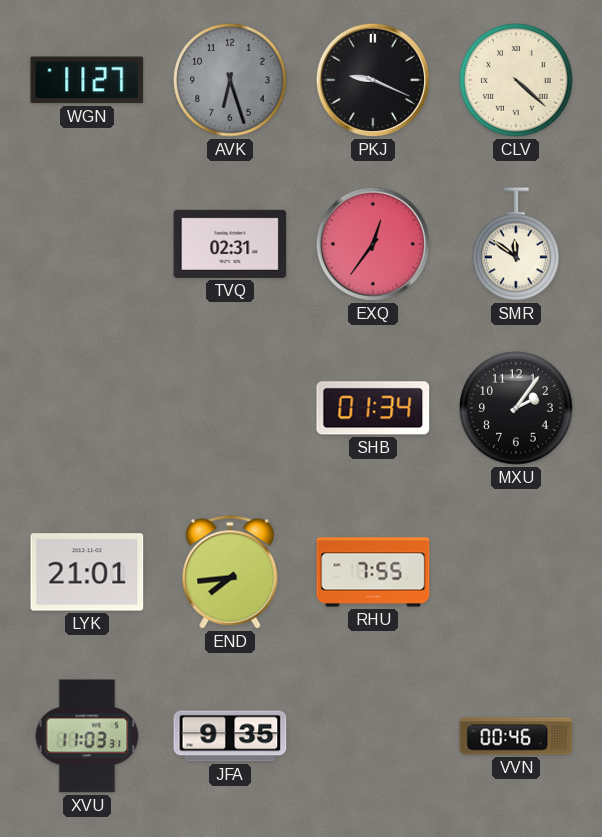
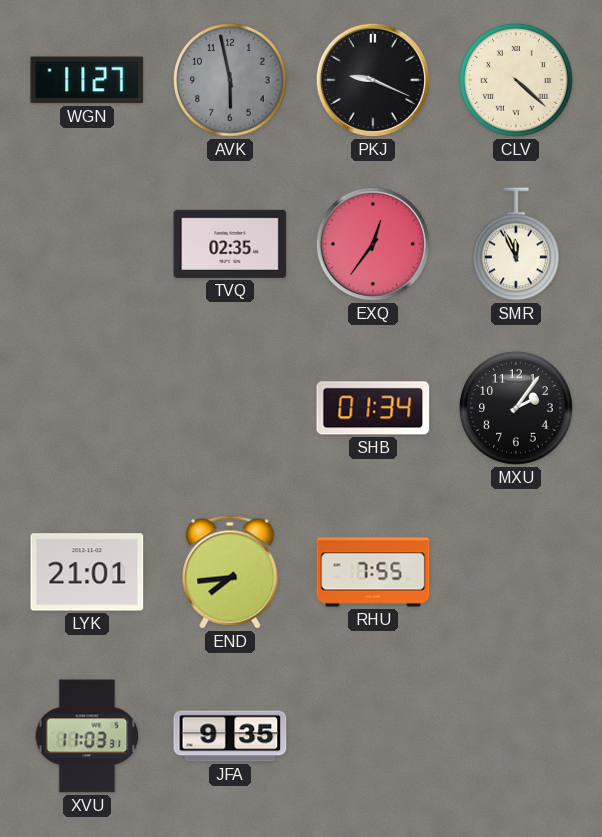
AVK: 6:27 -> 5:58 (230, 80)
TVQ: 02:31 -> 02:35 (230, 244)
SMR: 11:51 -> 11:56 (517, 244)
VVN: 00:46 -> none (516, 736)
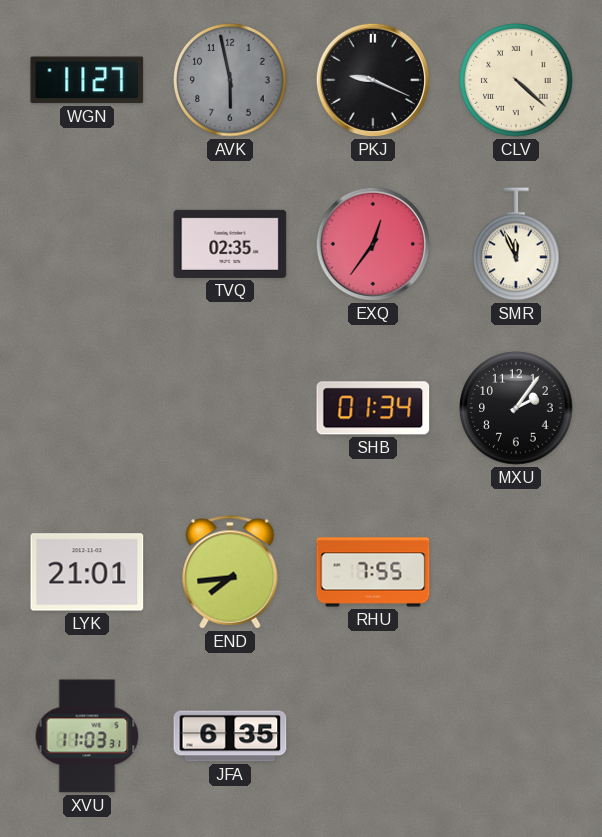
JFA: 9:35 -> 6:35 (230, 736)
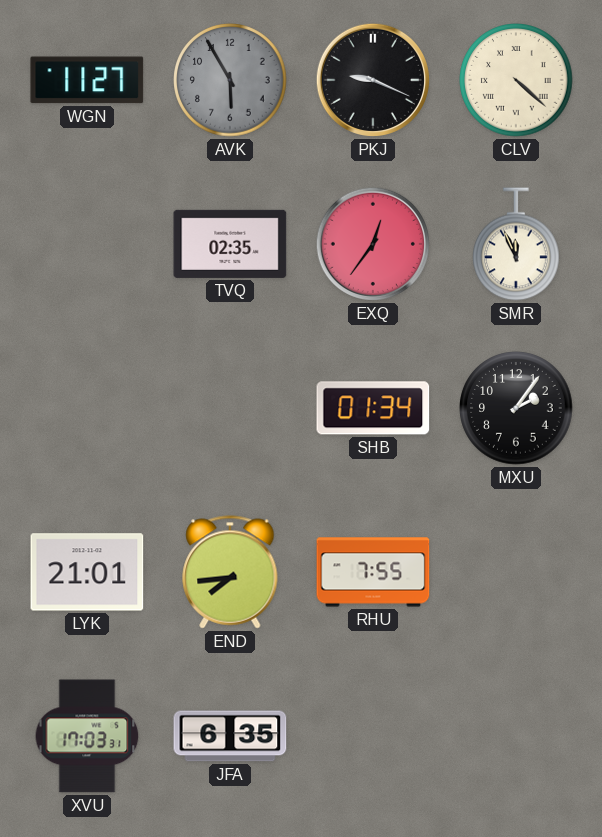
AVK: 5:58 -> 5:55 (230, 80)
XVU: 11:03 -> 17:03 (87, 736)
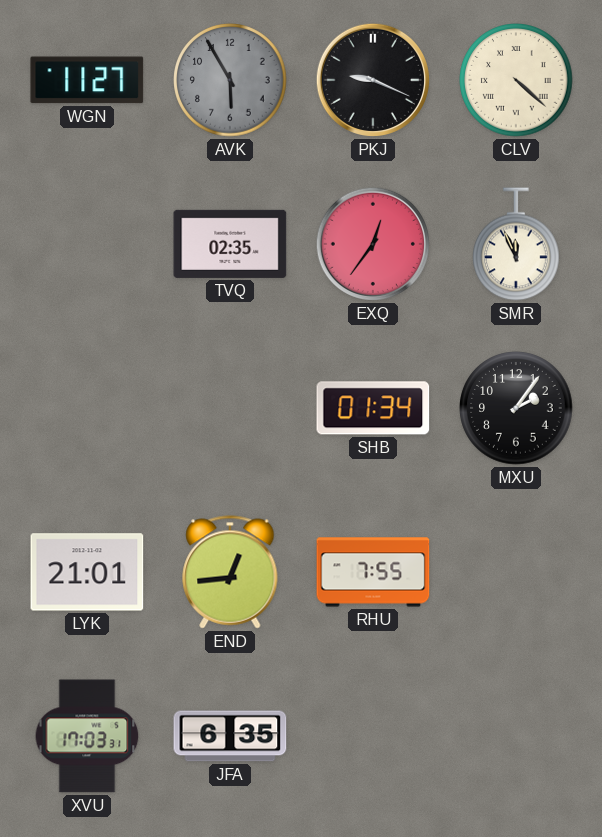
END: 7:44 -> 12:44 (230, 572)
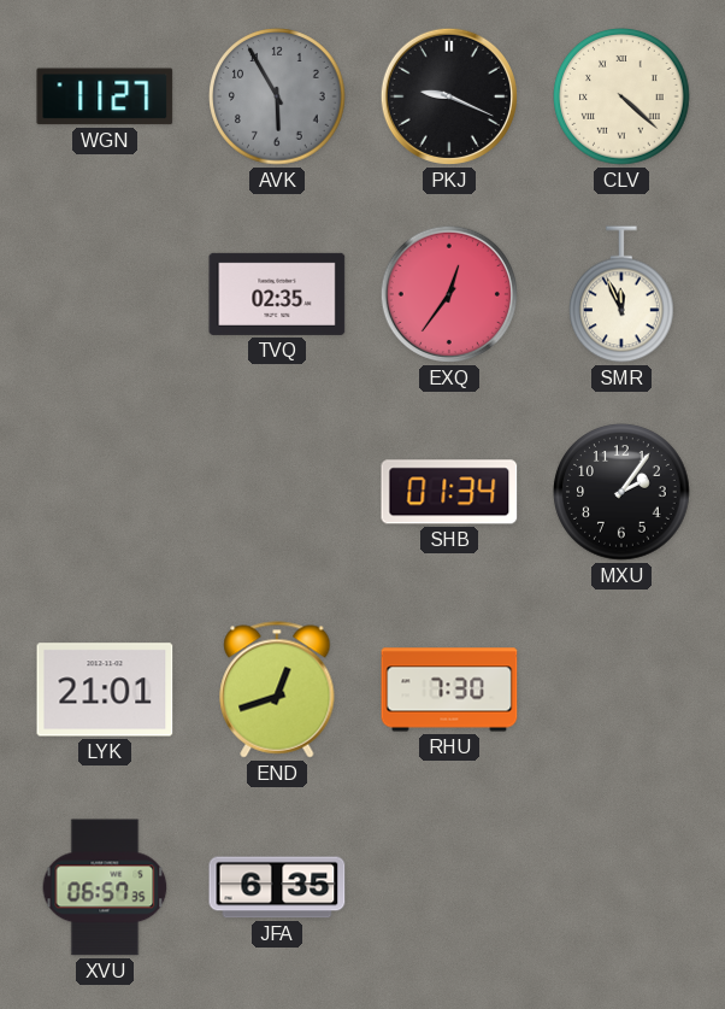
END: 12:44 -> 12:42 (277, 690)
RHU: 7:55 -> 7:30 (449, 690)
XVU: 17:03 -> 06:57 (105, 887)
